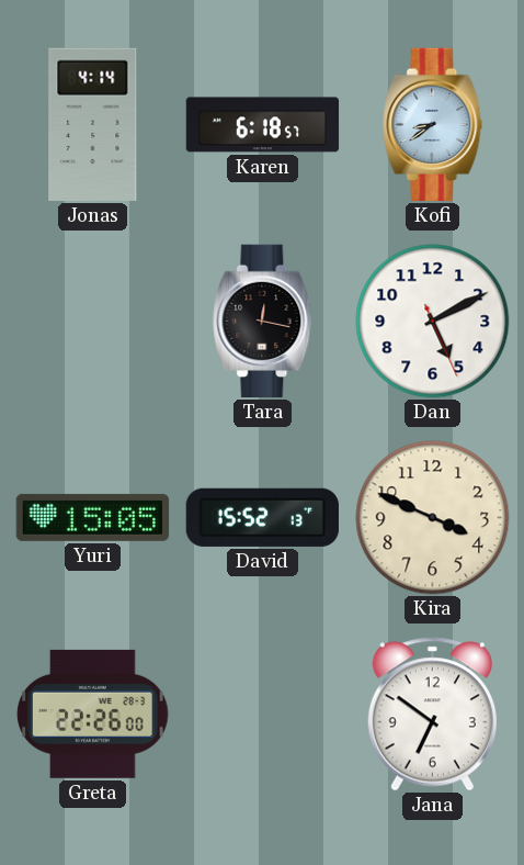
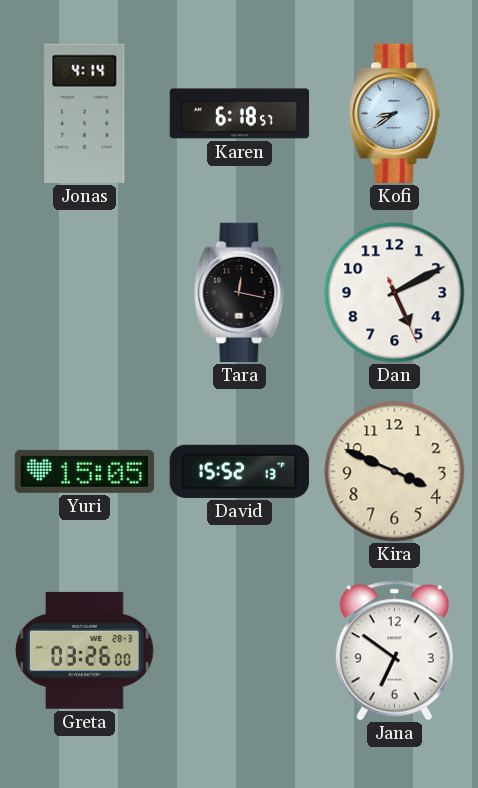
Greta: 22:26 -> 03:26 (85, 650)
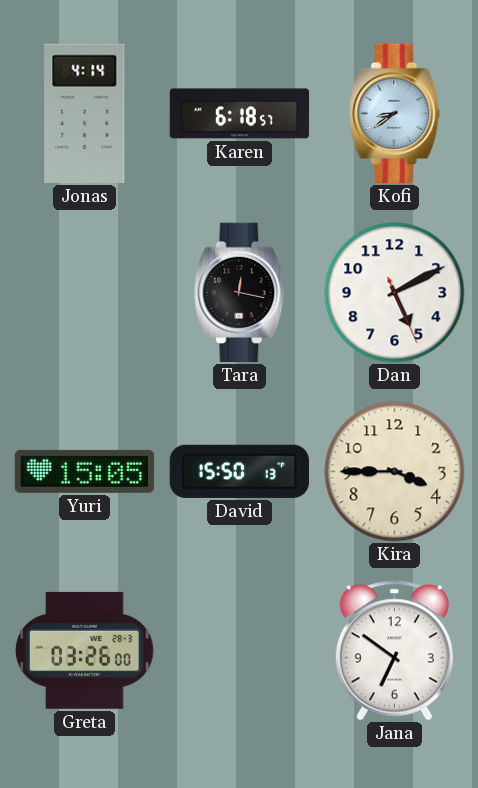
David: 15:52 -> 15:50 (239, 471)
Kira: 3:49 -> 3:45 (395, 472)
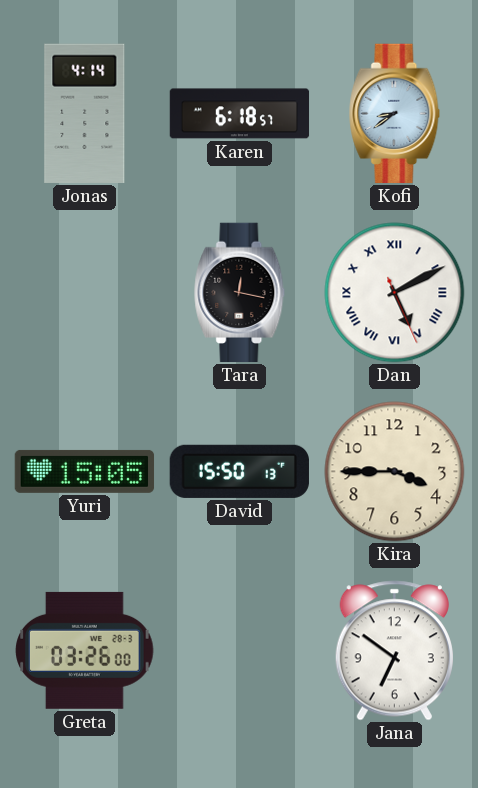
Dan numerals: Arabic -> Roman (395, 293)
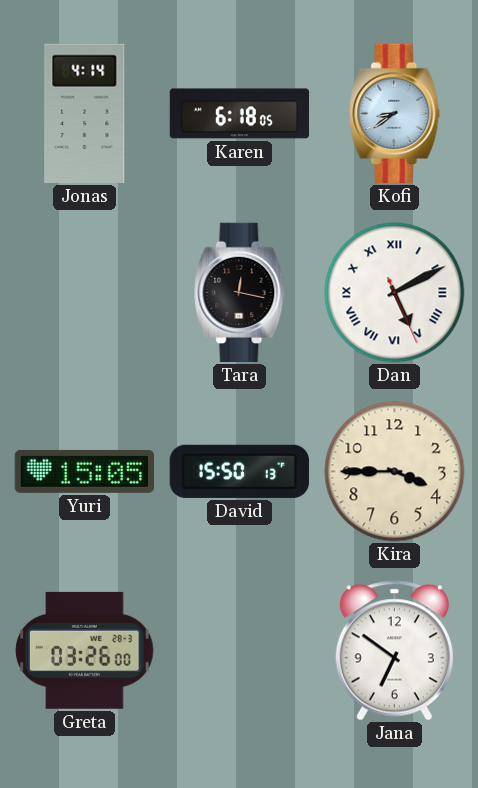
Karen: 6:18:57 -> 6:18:05 (240, 114)
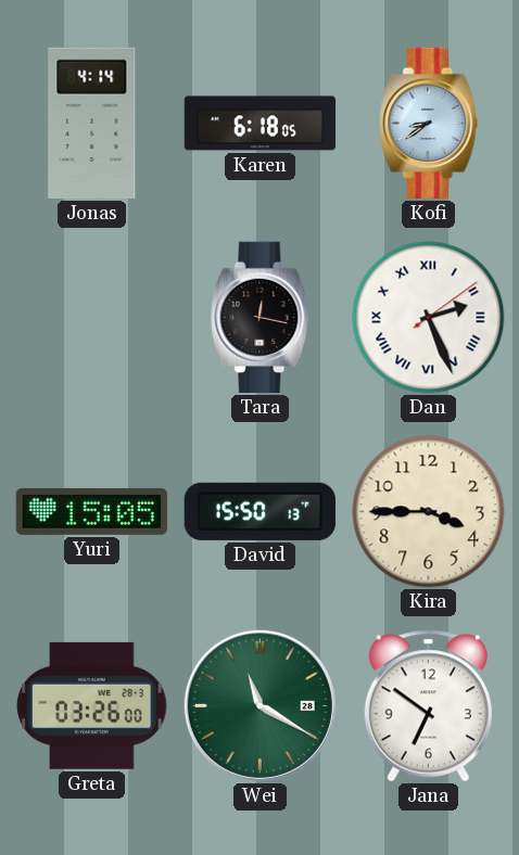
Dan: 5:10 -> 2:26 (429, 318)
Wei: none -> 11:20 (259, 705)
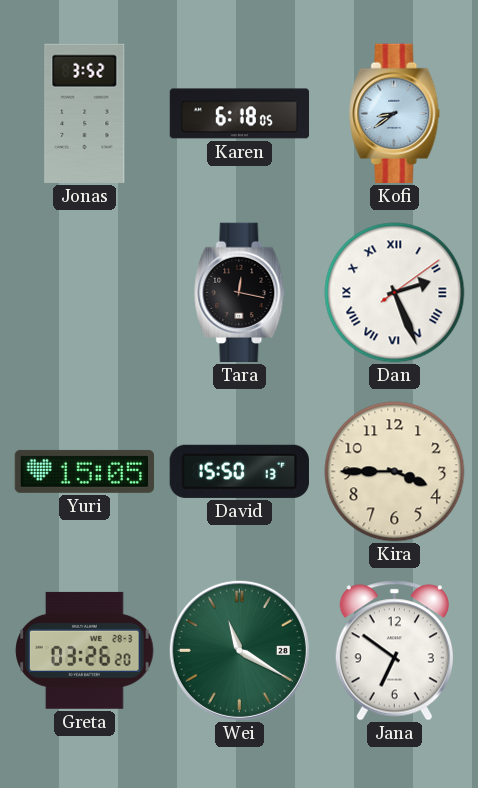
Jonas: 4:14 -> 3:52 (85, 113)
Greta: 03:26:00 -> 03:26:20 (85, 650)
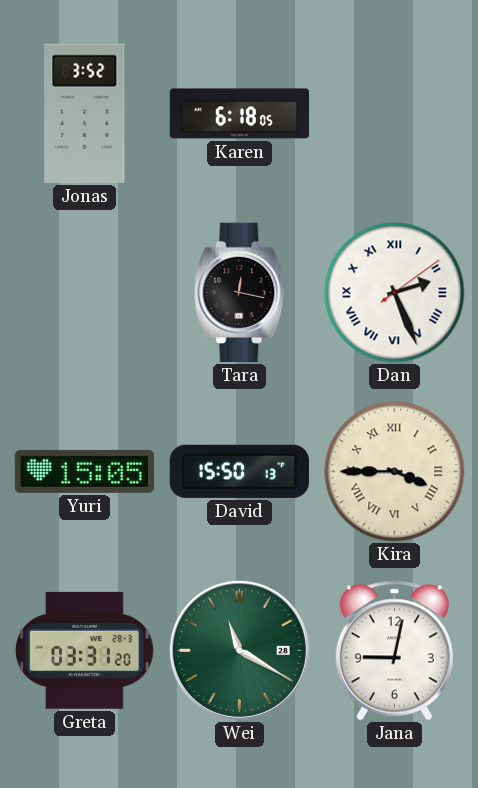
Kofi: 8:39 -> none (395, 114)
Kira numerals: Arabic -> Roman (395, 472)
Greta: 03:26 -> 03:31 (85, 650)
Jana: 6:51 -> 9:02 (394, 651)
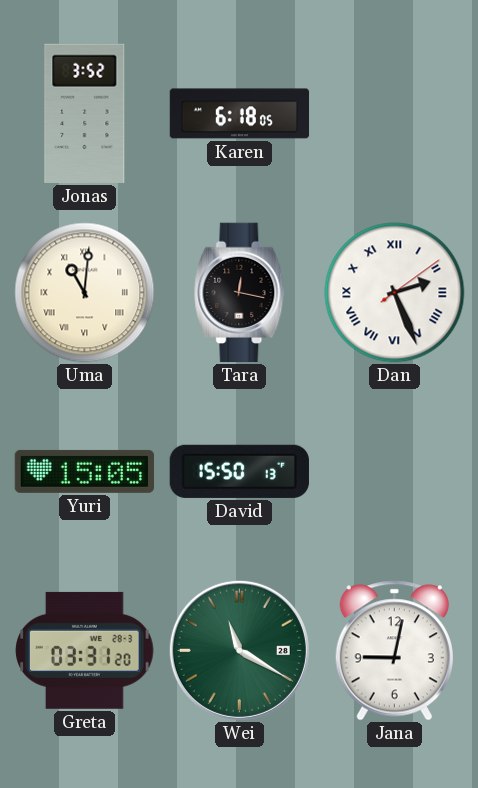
Uma: none -> 11:01 (85, 293)
Kira: 3:45 -> none (395, 472)
